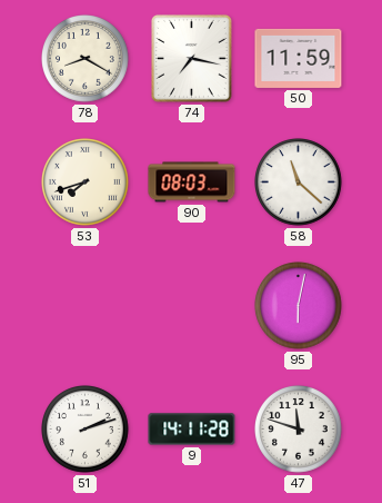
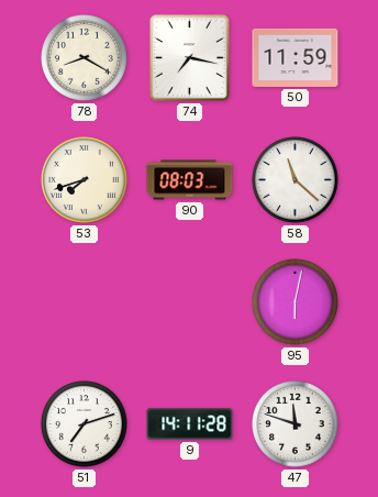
51: 2:12 -> 7:12 (85, 424)
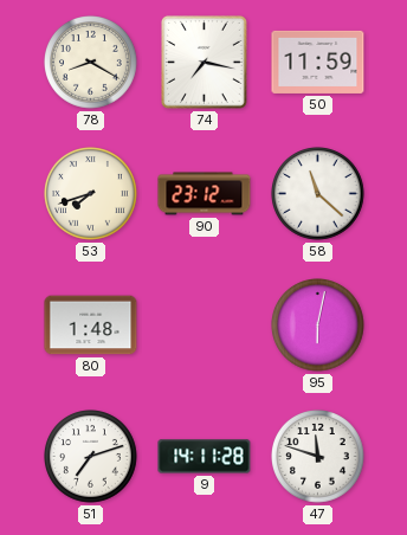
90: 08:03 -> 23:12 (205, 194)
80: none -> 1:48 (91, 325)
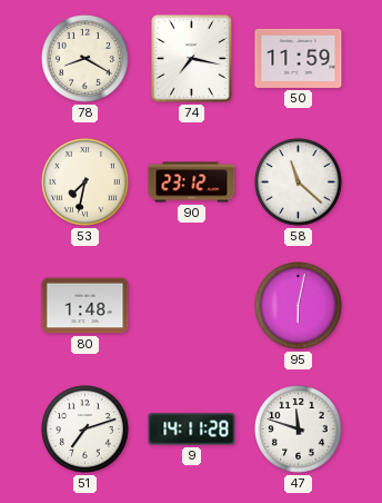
53: 7:42 -> 7:32 (86, 183)
